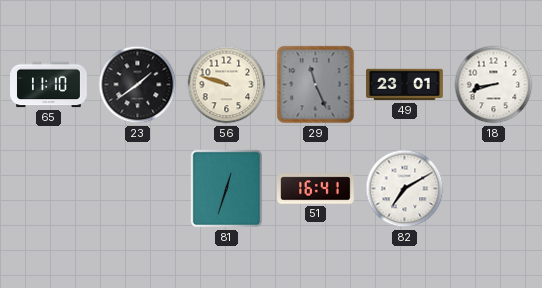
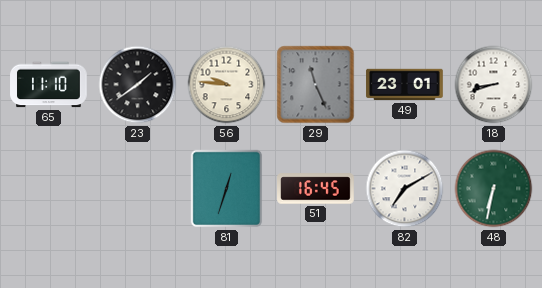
56: 9:48 -> 9:46 (227, 85)
51: 16:41 -> 16:45 (316, 189)
48: none -> 6:32 (494, 189)
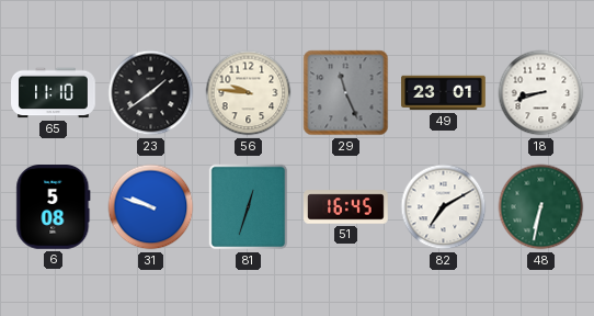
6: none -> 5:08 (54, 207)
31: none -> 9:48 (151, 207)
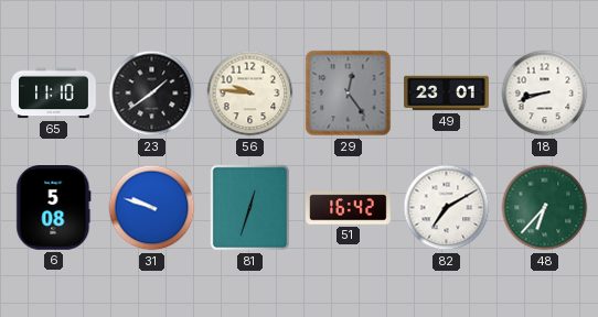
29: 11:26 -> 12:24 (349, 94)
51: 16:45 -> 16:42 (349, 208)
48: 6:32 -> 6:37 (545, 208)
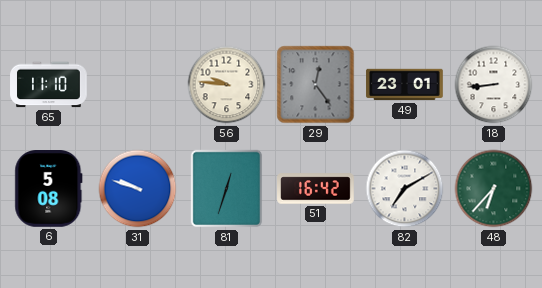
23: 1:39 -> none (152, 94)
18: 8:42 -> 8:44 (494, 85)
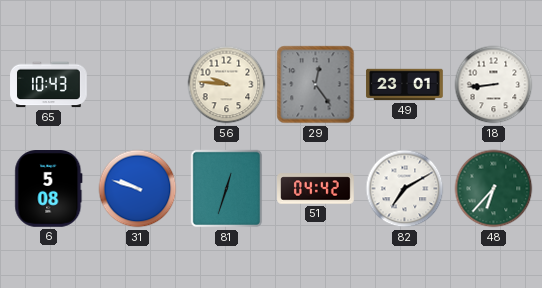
65: 11:10 -> 10:43 (49, 85)
51: 16:42 -> 04:42 (316, 189)
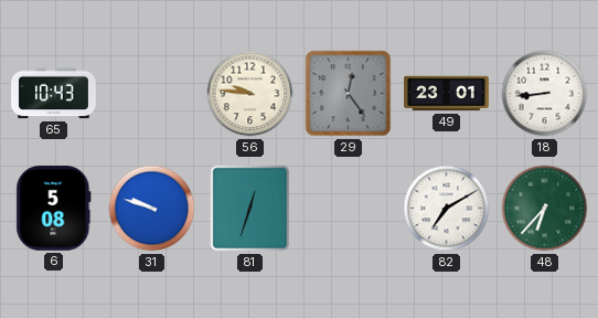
51: 04:42 -> none (316, 189)
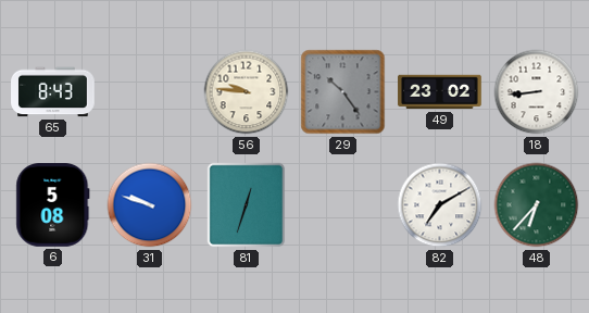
65: 10:43 -> 8:43 (53, 92)
29: 12:24 -> 10:24 (343, 92)
49: 23:01 -> 23:02 (440, 92)
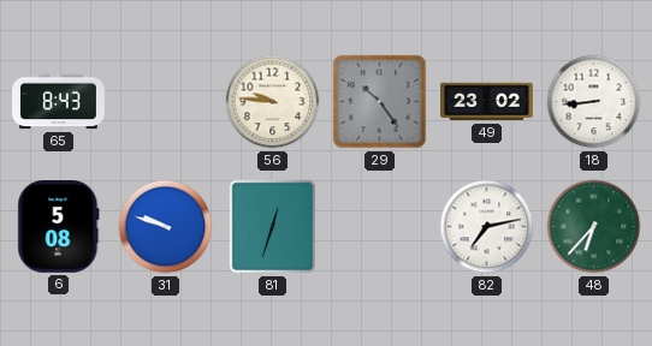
82: 7:10 -> 7:13 (487, 227)
